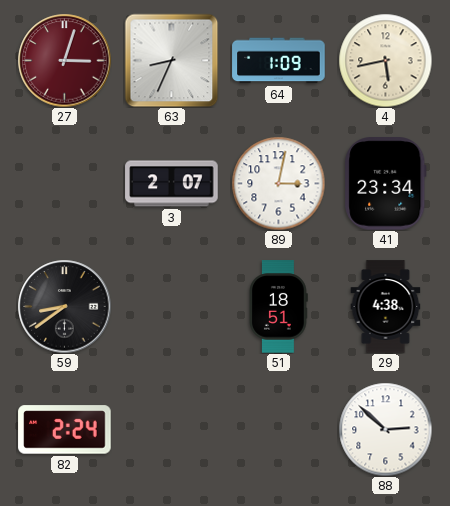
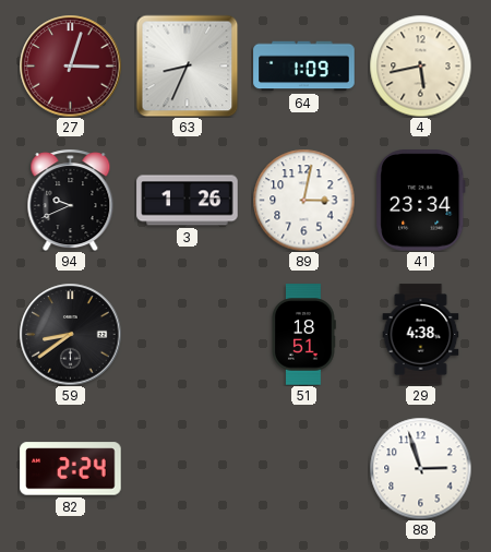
94: none -> 9:41 (71, 200)
3: 2:07 -> 1:26 (188, 201)
88: 2:52 -> 2:57 (420, 468)
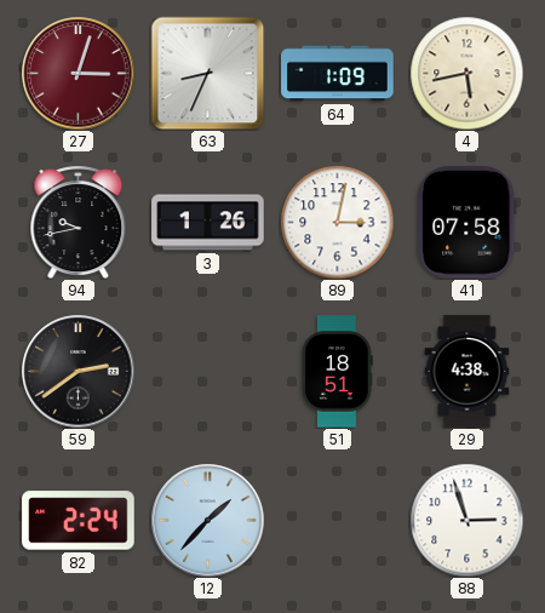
94: 9:41 -> 9:43 (79, 222)
41: 23:34 -> 07:58 (467, 223)
59: 8:39 -> 2:39 (78, 371)
12: none -> 1:37 (207, 520)
